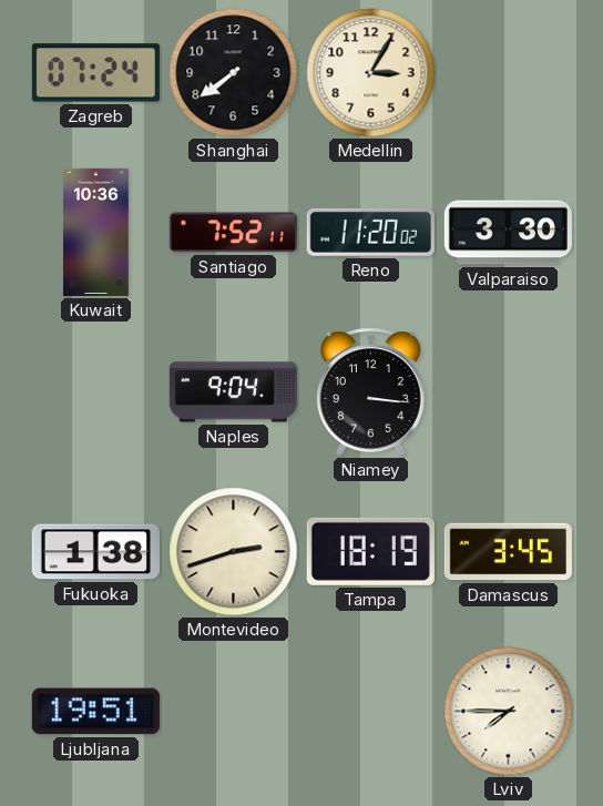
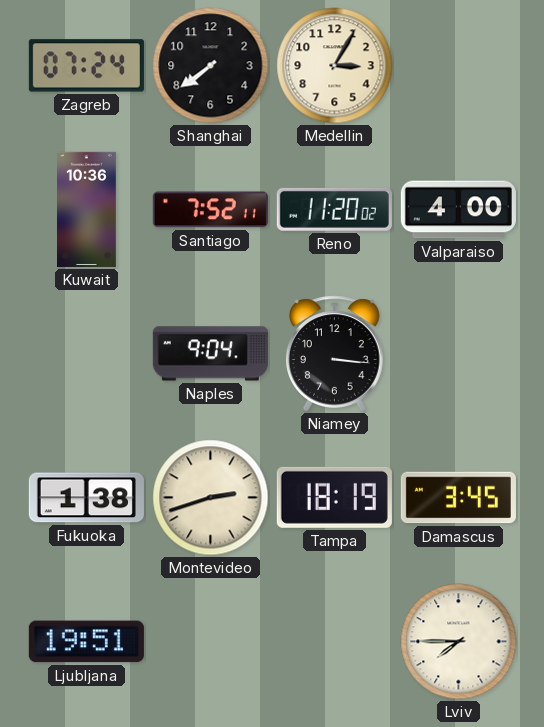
Valparaiso: 3:30 -> 4:00 (458, 210)
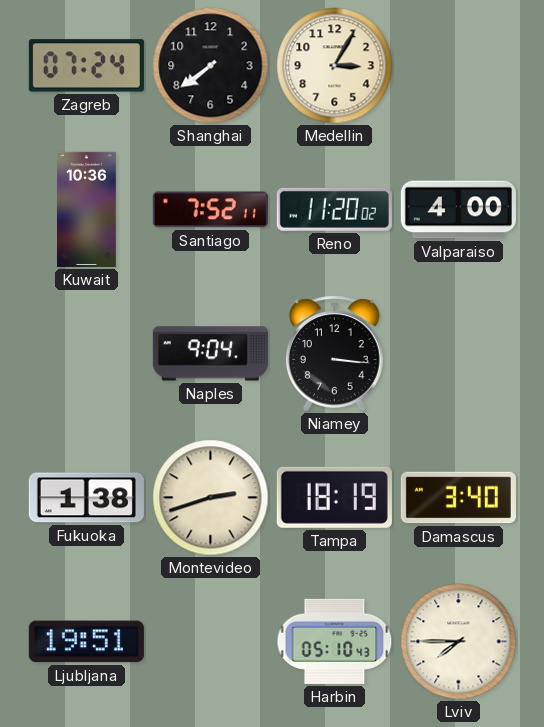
Damascus: 3:45 -> 3:40 (458, 498)
Harbin: none -> 05:10 (335, 641)
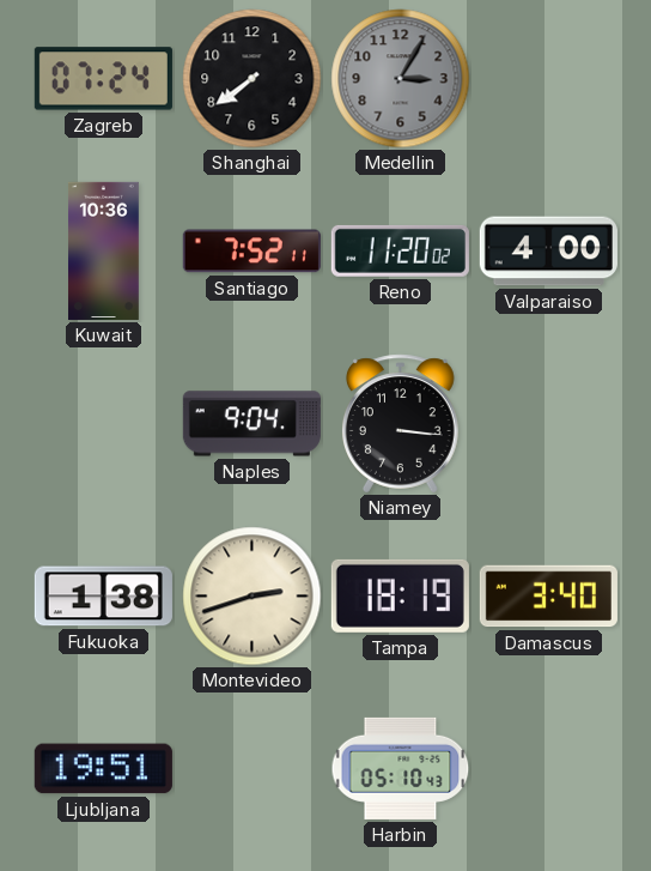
Medellin dial: cream -> grey (401, 79)
Lviv: 7:45 -> none (459, 642)
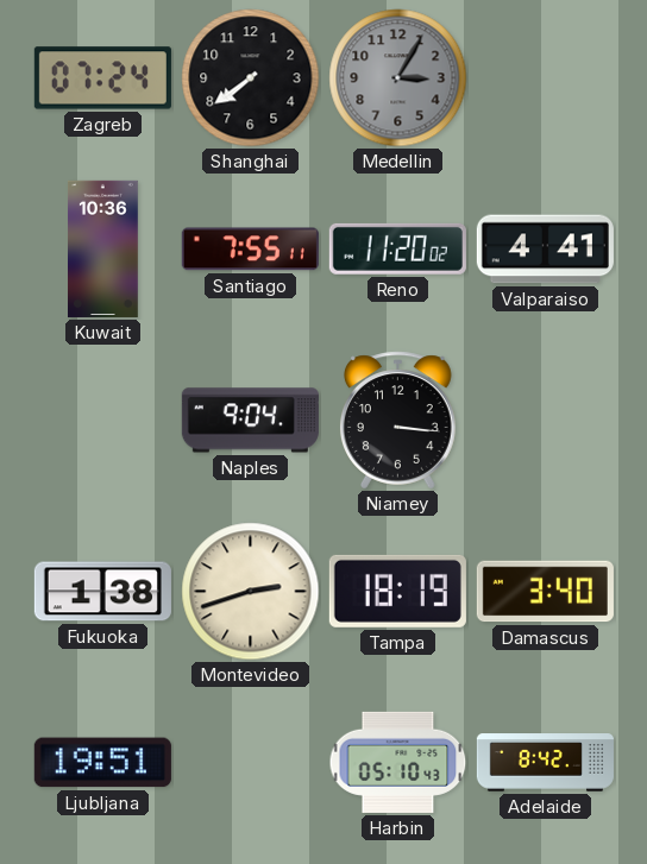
Santiago: 7:52 -> 7:55 (250, 250)
Valparaiso: 4:00 -> 4:41 (545, 250)
Adelaide: none -> 8:42 (545, 763)
